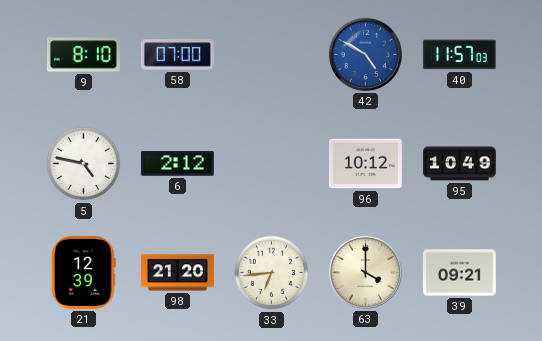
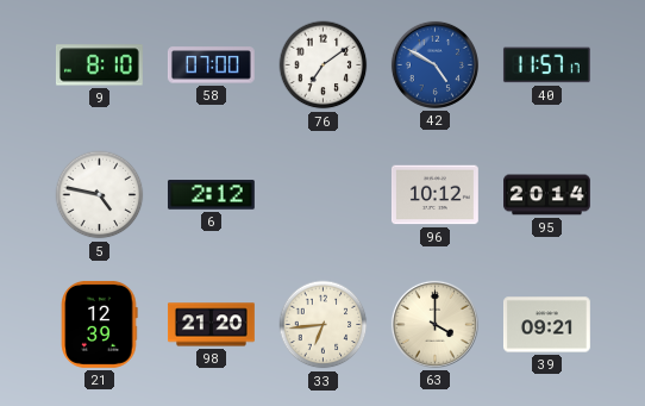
76: none -> 7:09 (324, 65)
40: 11:57:03 -> 11:57:17 (546, 65)
95: 10:49 -> 20:14 (547, 195)
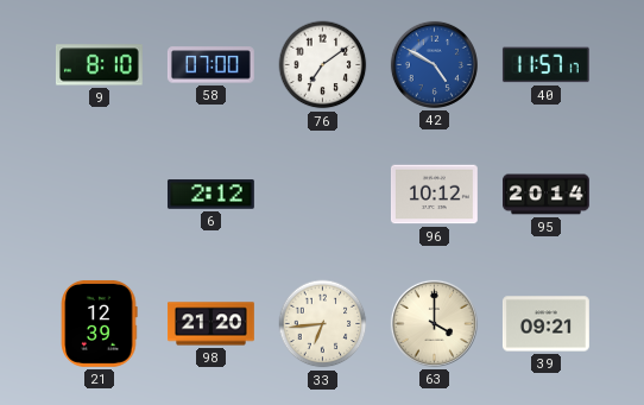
5: 4:47 -> none (100, 195)
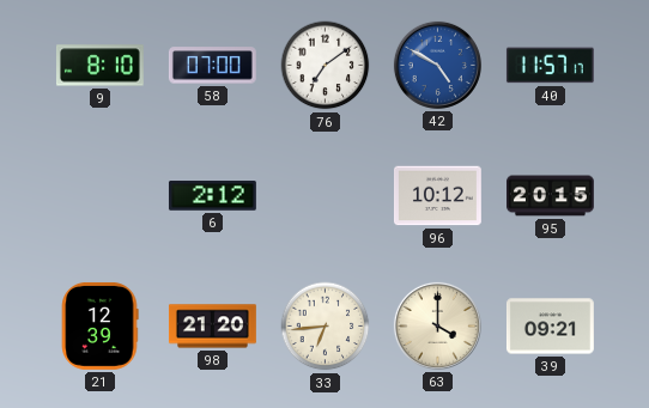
95: 20:14 -> 20:15 (551, 196)
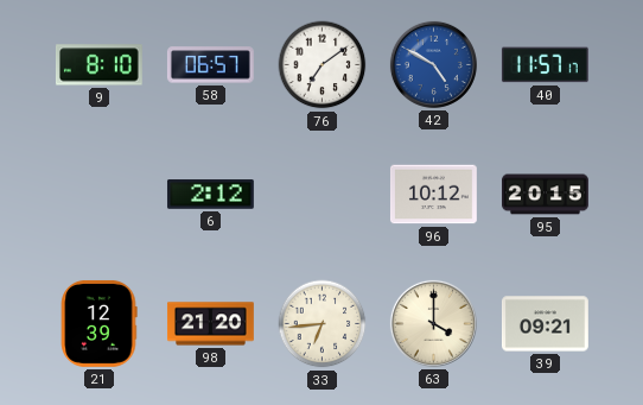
58: 07:00 -> 06:57 (210, 65)
